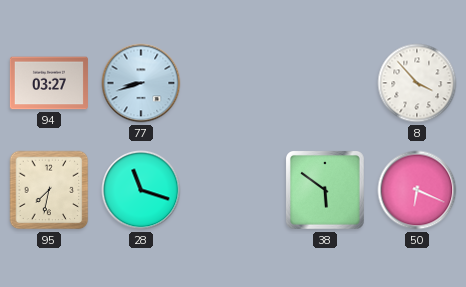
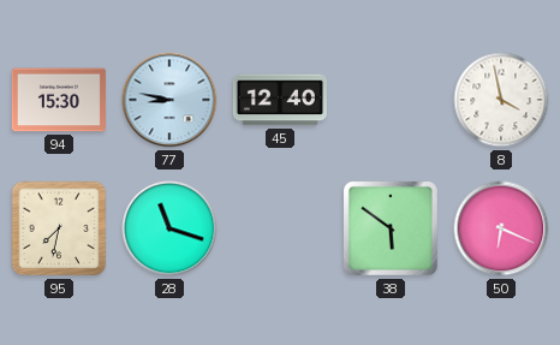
94: 03:27 -> 15:30 (59, 100)
77: 8:42 -> 8:47 (169, 100)
45: none -> 12:40 (280, 100)
8: 3:53 -> 3:58 (501, 100)
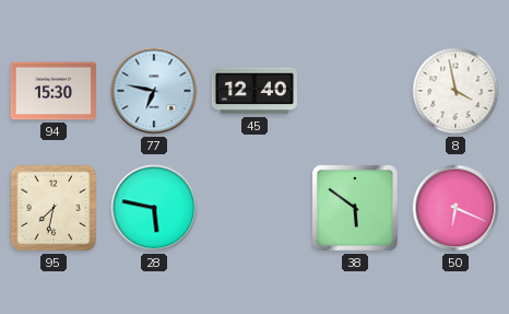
77: 8:47 -> 6:47 (154, 91)
28: 11:18 -> 5:47 (154, 208)
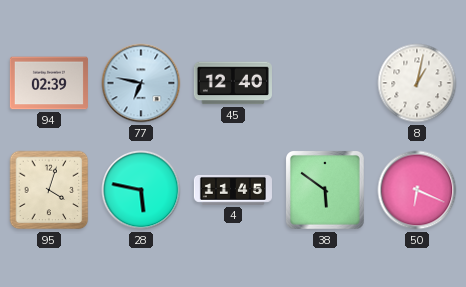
94: 15:30 -> 02:39 (49, 83)
8: 3:58 -> 1:02 (417, 83)
95: 7:32 -> 4:03 (49, 190)
4: none -> 11:45 (233, 191)
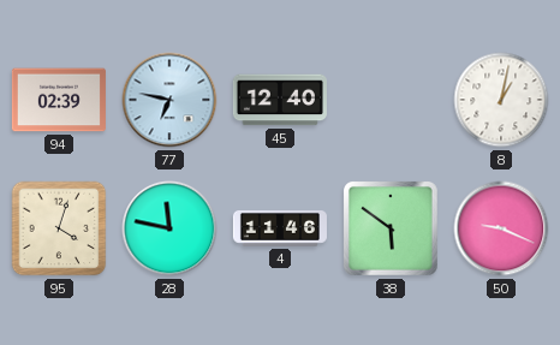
28: 5:47 -> 11:47 (169, 228)
4: 11:45 -> 11:46 (280, 230)
50: 6:19 -> 9:19 (501, 228)
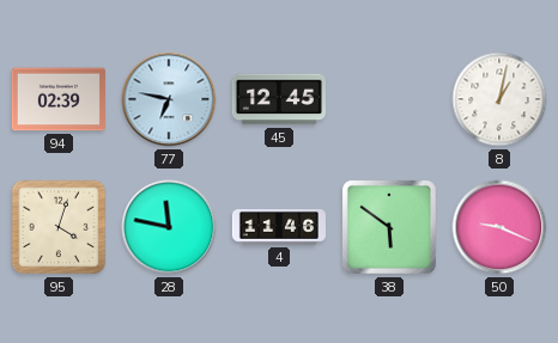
45: 12:40 -> 12:45 (279, 99)
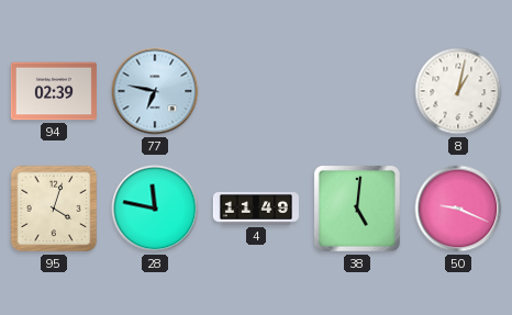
45: 12:45 -> none (279, 99)
4: 11:46 -> 11:49 (256, 210)
38: 5:51 -> 5:01 (358, 210)
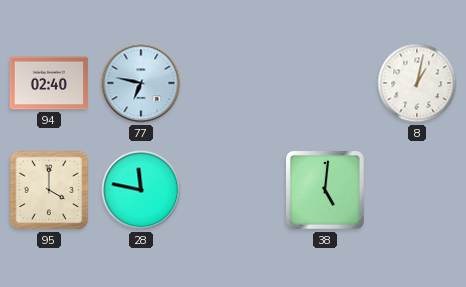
94: 02:39 -> 02:40 (49, 83)
95: 4:03 -> 4:00 (49, 190)
4: 11:49 -> none (256, 210)
50: 9:19 -> none (458, 209)
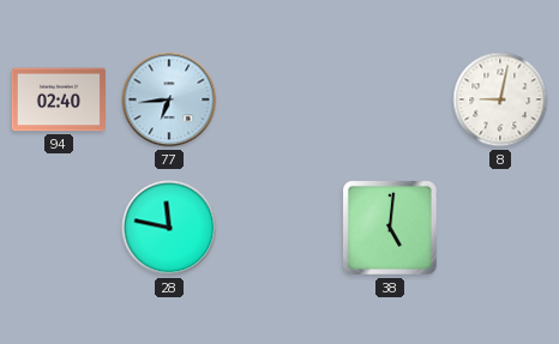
77: 6:47 -> 6:44 (169, 99)
8: 1:02 -> 9:02 (500, 99)
95: 4:00 -> none (49, 190)
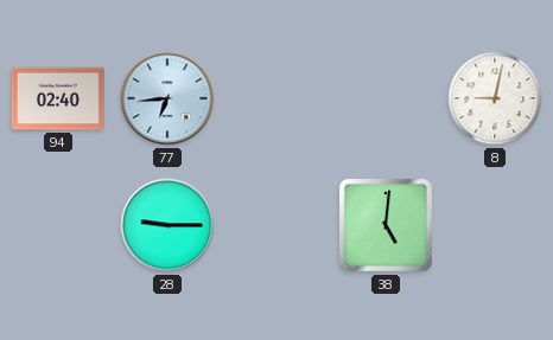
28: 11:47 -> 9:15 (167, 225)
